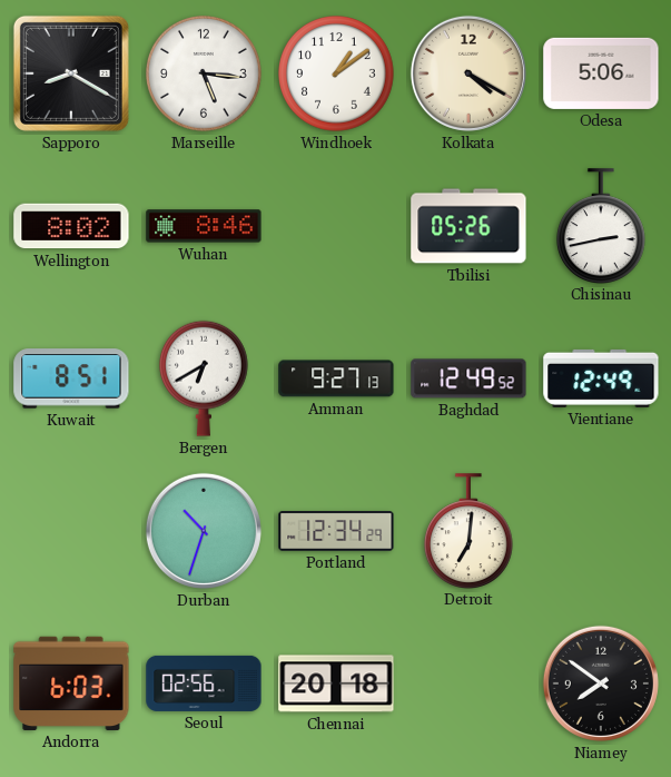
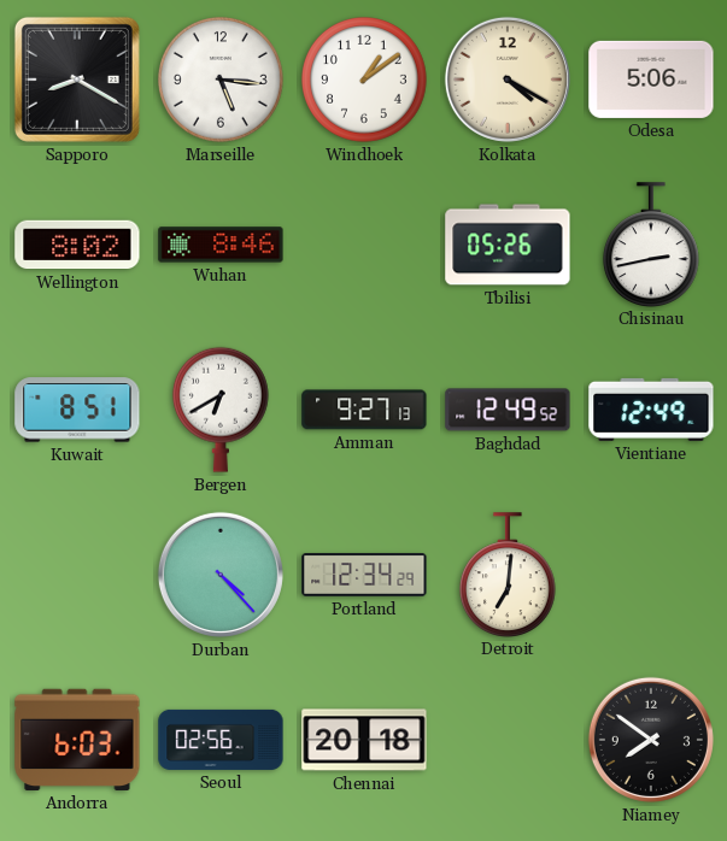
Durban: 10:33 -> 4:23 (221, 575)
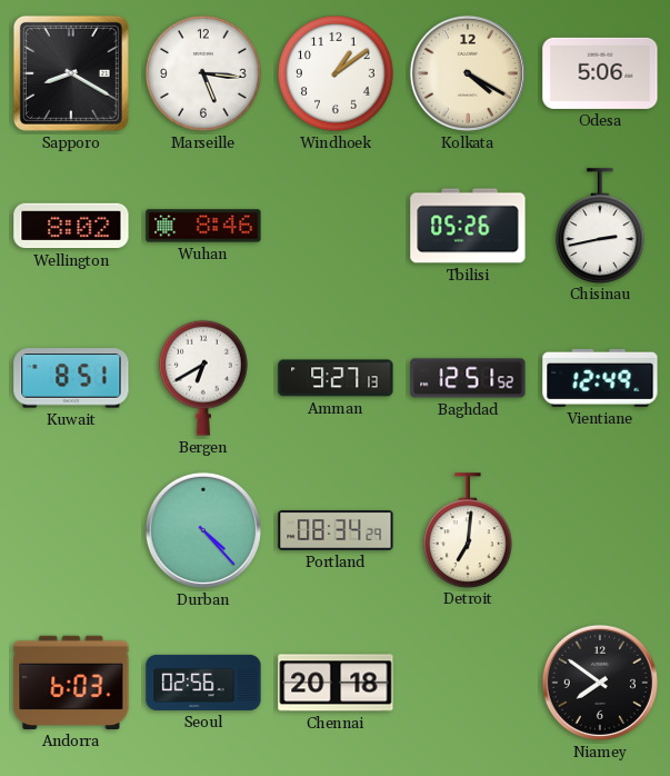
Baghdad: 12:49 -> 12:51 (468, 378)
Portland: 12:34 -> 08:34 (336, 531)
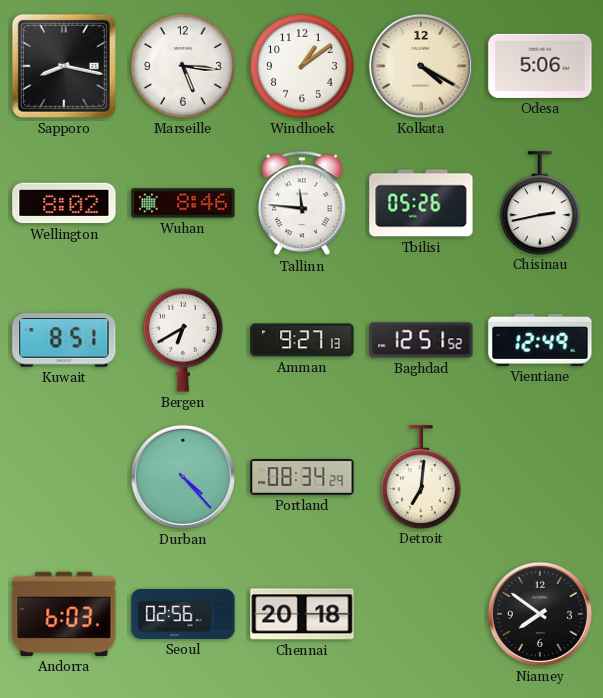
Sapporo: 8:20 -> 8:17 (64, 66)
Tallinn: none -> 11:46 (303, 203)
